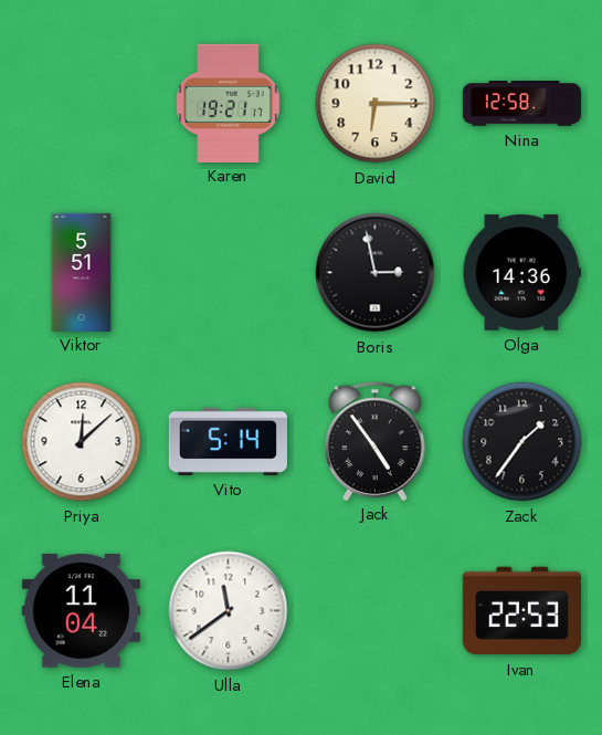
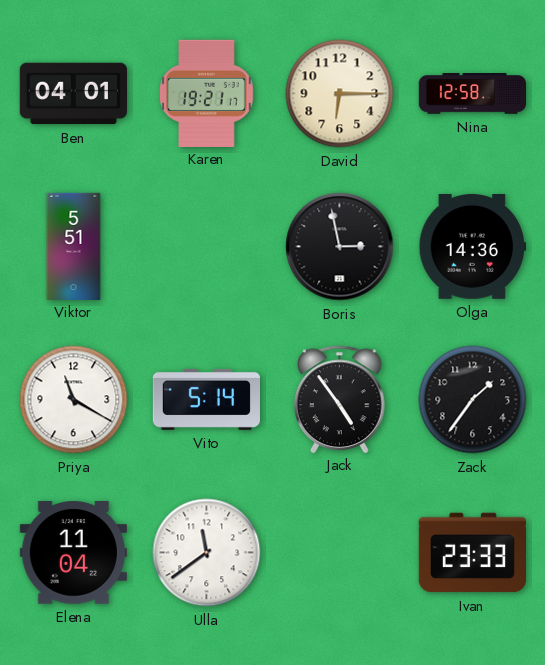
Ben: none -> 04:01 (73, 94)
Priya: 12:08 -> 11:20 (74, 400)
Ivan: 22:53 -> 23:33 (472, 553)
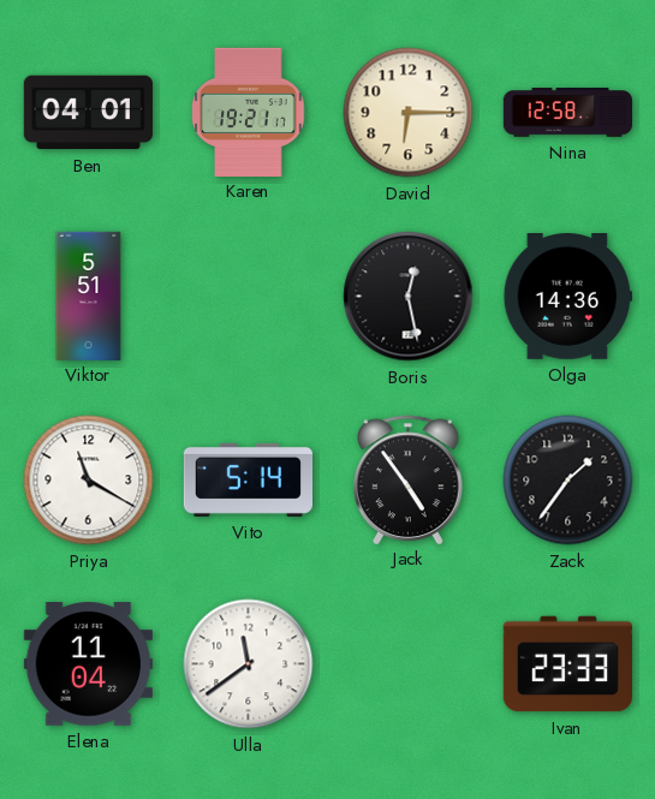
Boris: 2:58 -> 12:28 (409, 297)
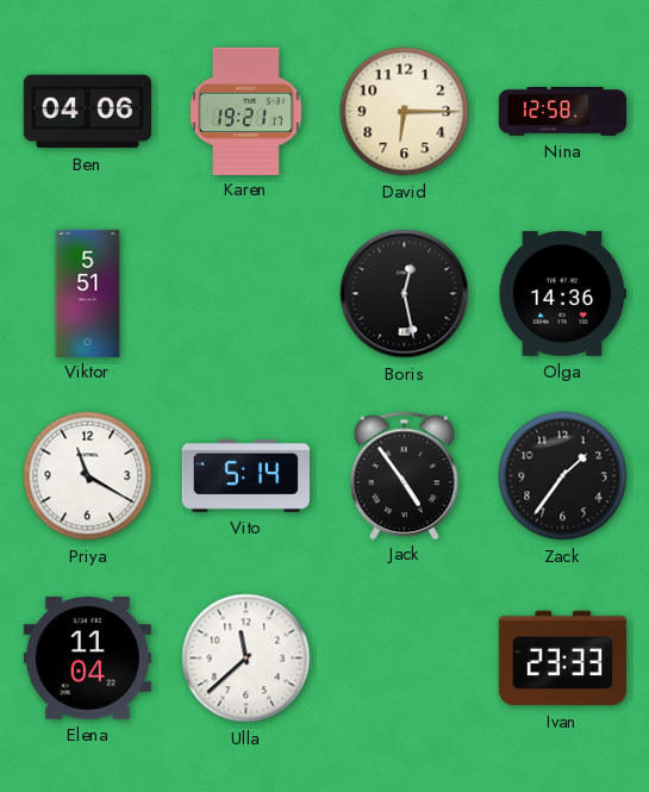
Ben: 04:01 -> 04:06 (87, 112)
Ulla: 11:39 -> 11:38 (247, 659)
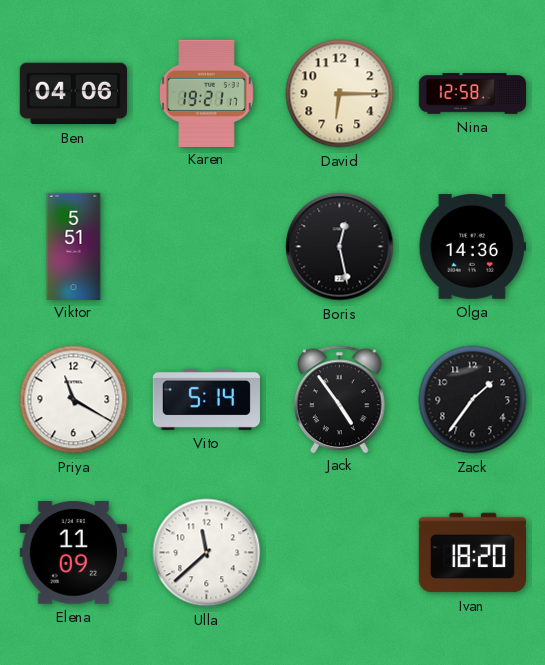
Elena: 11:04 -> 11:09 (73, 553)
Ivan: 23:33 -> 18:20 (472, 553)
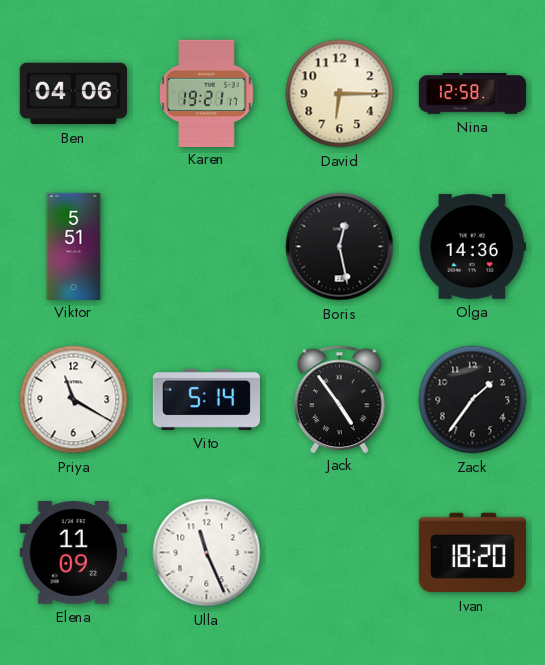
Ulla: 11:38 -> 11:26 (207, 553)
